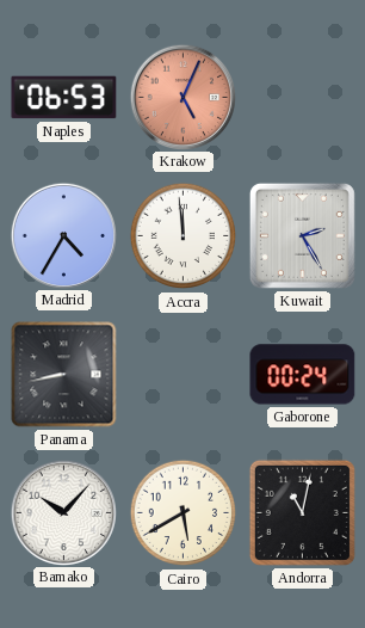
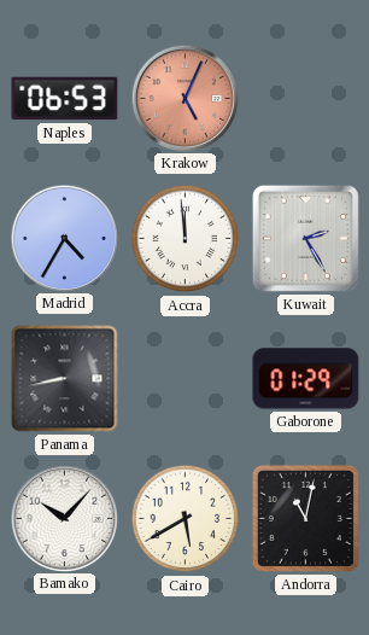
Gaborone: 00:24 -> 01:29 (306, 379)
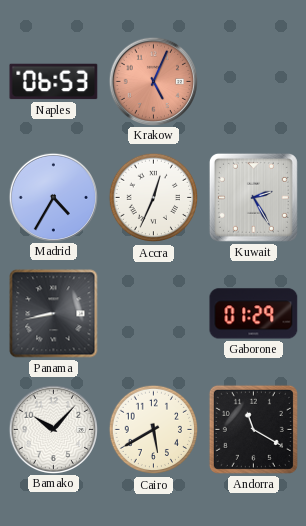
Accra: 11:59 -> 12:34 (154, 198)
Andorra: 11:02 -> 11:20 (253, 429)
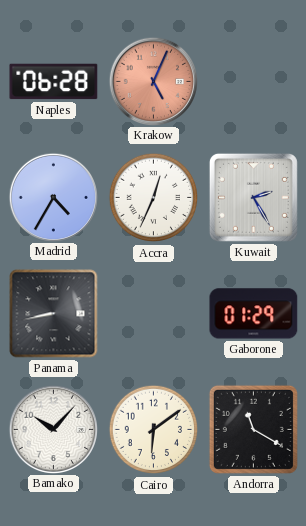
Naples: 06:53 -> 06:28 (54, 82)
Cairo: 5:40 -> 6:09 (154, 430)
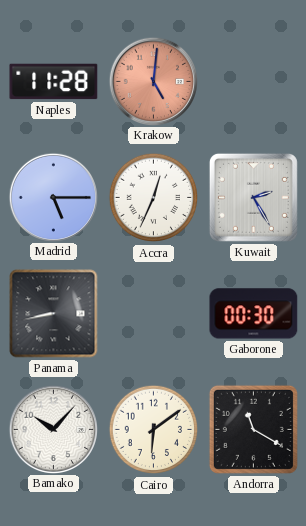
Naples: 06:28 -> 11:28 (54, 82)
Krakow: 5:04 -> 5:01 (153, 81)
Madrid: 4:35 -> 5:15 (53, 197)
Gaborone: 01:29 -> 00:30 (254, 314)
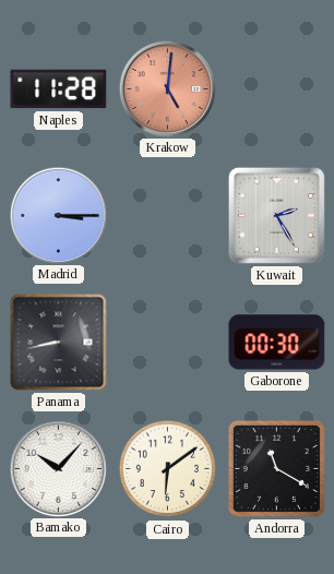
Madrid: 5:15 -> 3:15 (58, 215)
Accra: 12:34 -> none (154, 198)
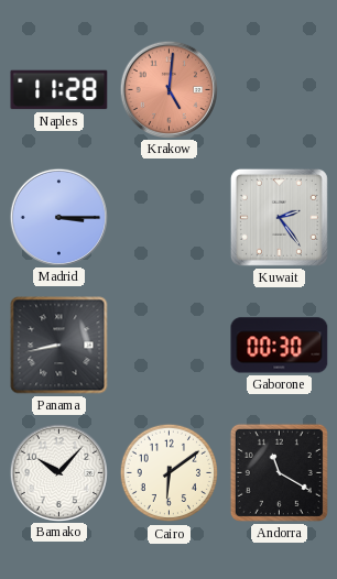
Kuwait: 2:25 -> 2:24 (279, 217)
